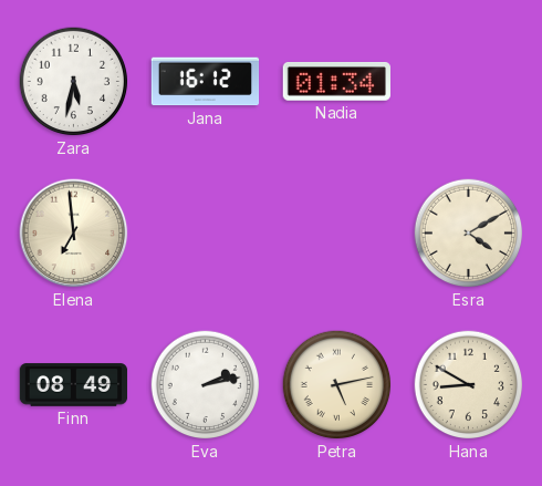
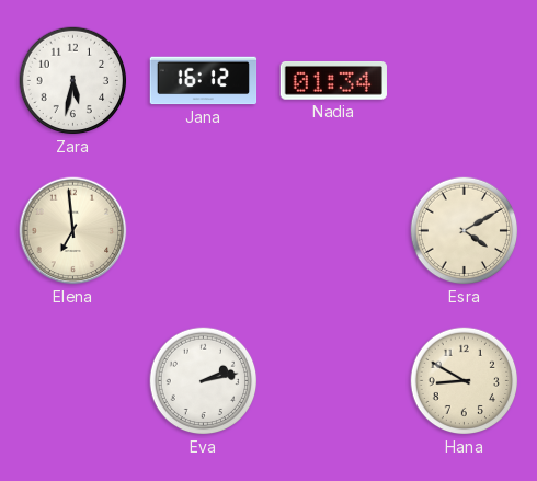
Finn: 08:49 -> none (74, 385)
Petra: 5:13 -> none (337, 385)
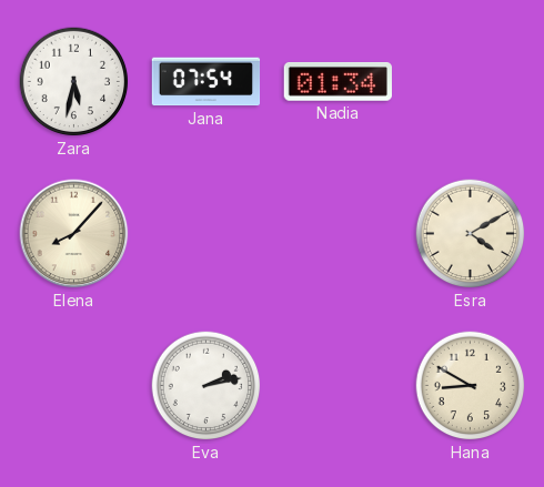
Jana: 16:12 -> 07:54 (206, 82)
Elena: 6:59 -> 8:07 (74, 234)
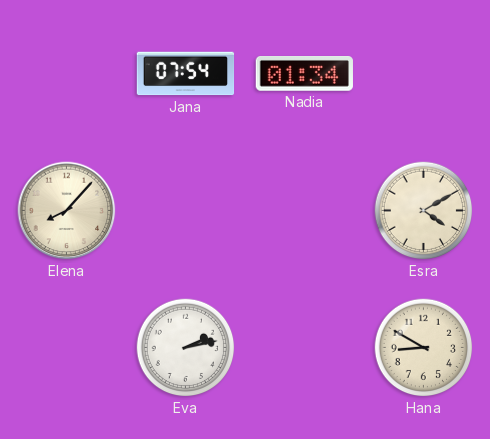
Zara: 5:32 -> none (74, 82)
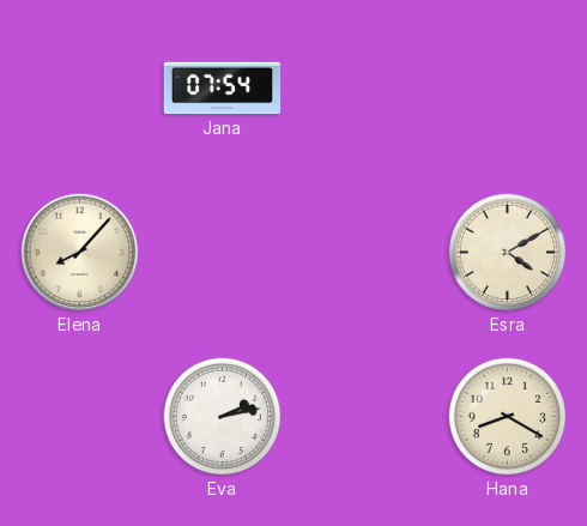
Nadia: 01:34 -> none (304, 74)
Hana: 8:50 -> 8:20 (508, 417)
